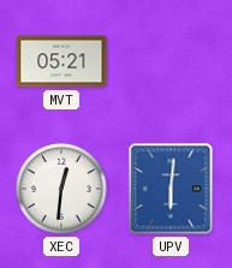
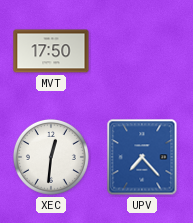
MVT: 05:21 -> 17:50 (51, 51)
UPV: 6:01 -> 7:23 (142, 157)
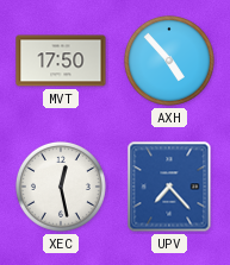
AXH: none -> 4:53 (169, 61)
XEC: 12:31 -> 12:28 (61, 187)
